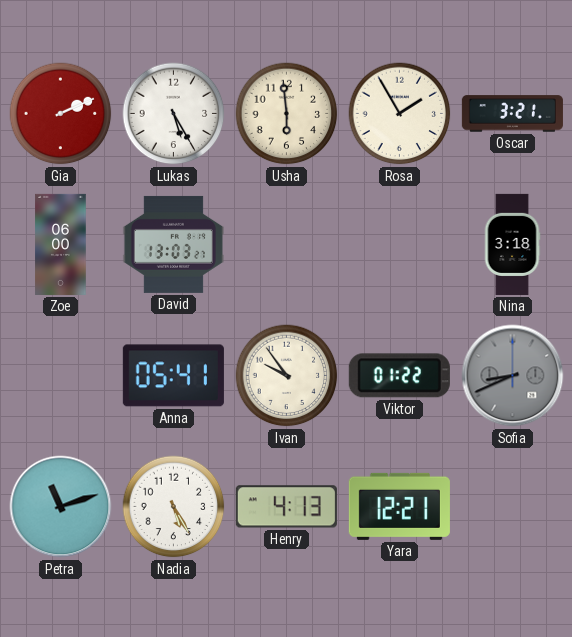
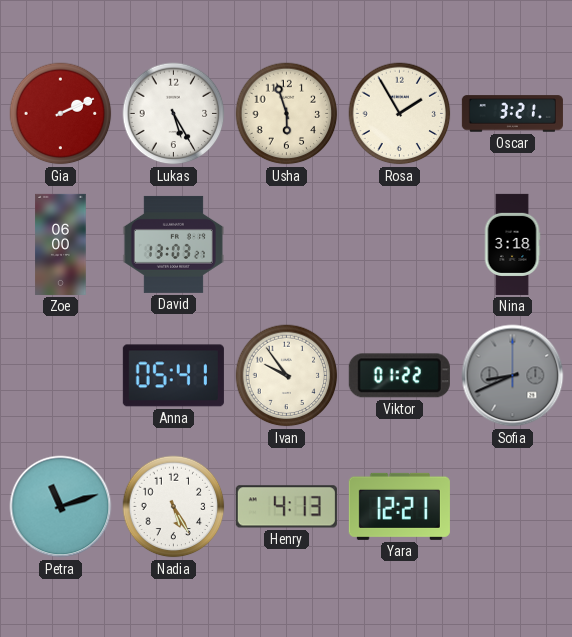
Usha: 5:59 -> 5:57 (287, 114)
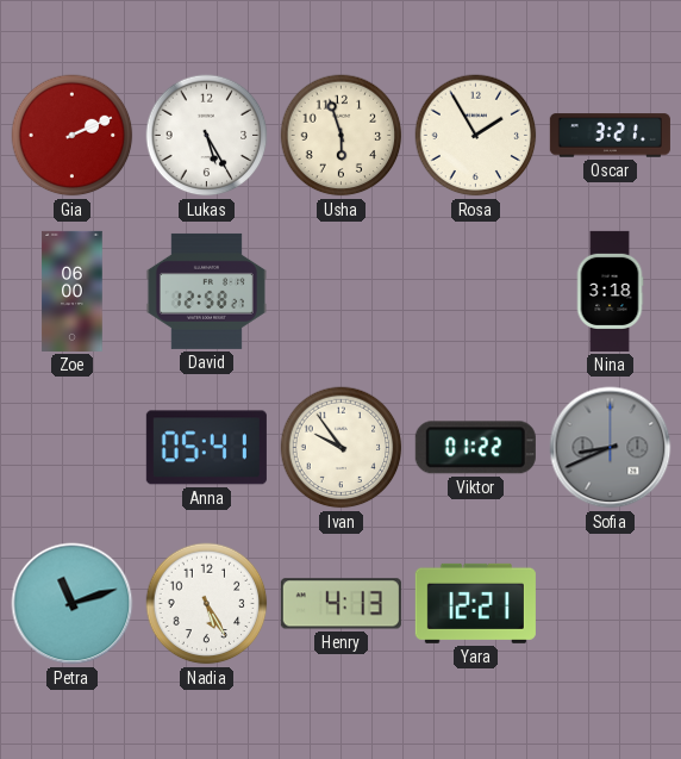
David: 13:03 -> 12:58 (206, 291)
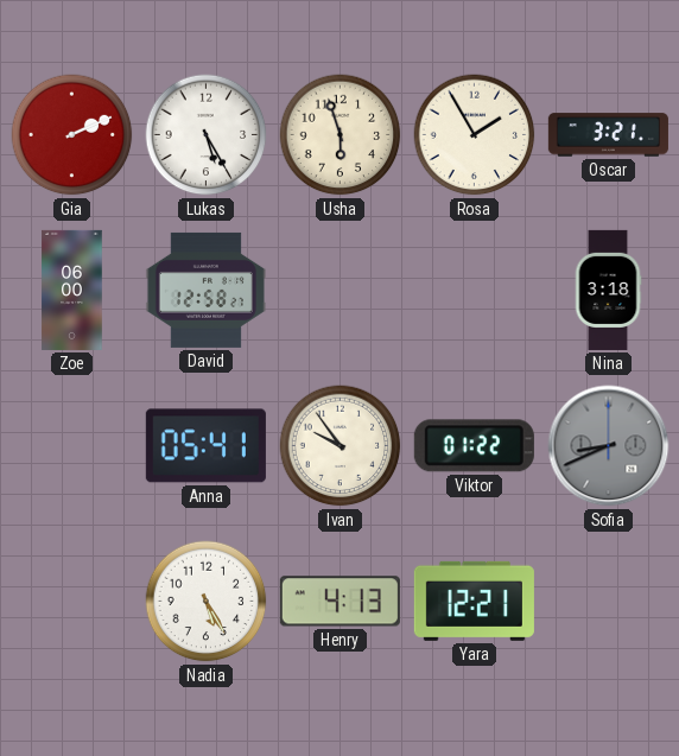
Petra: 11:12 -> none (73, 604)
